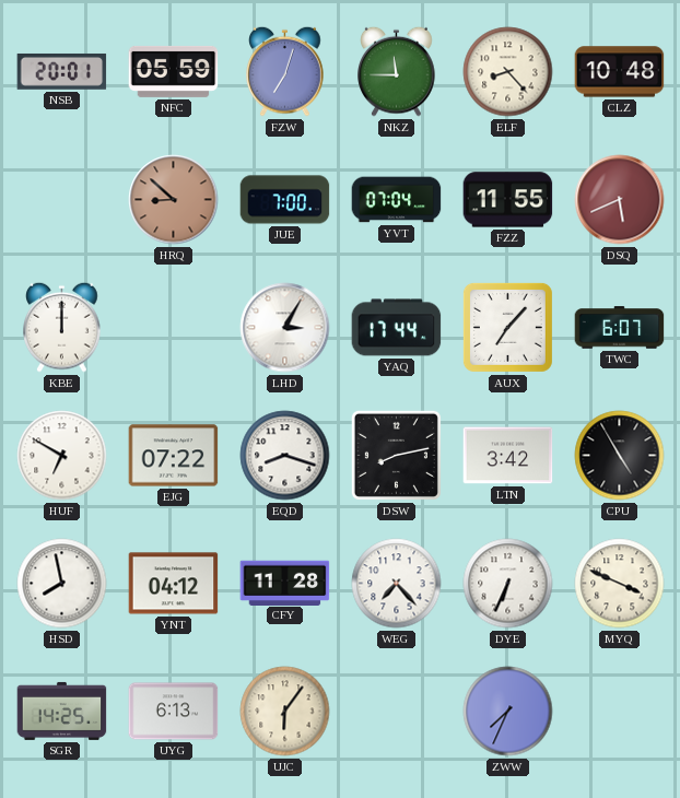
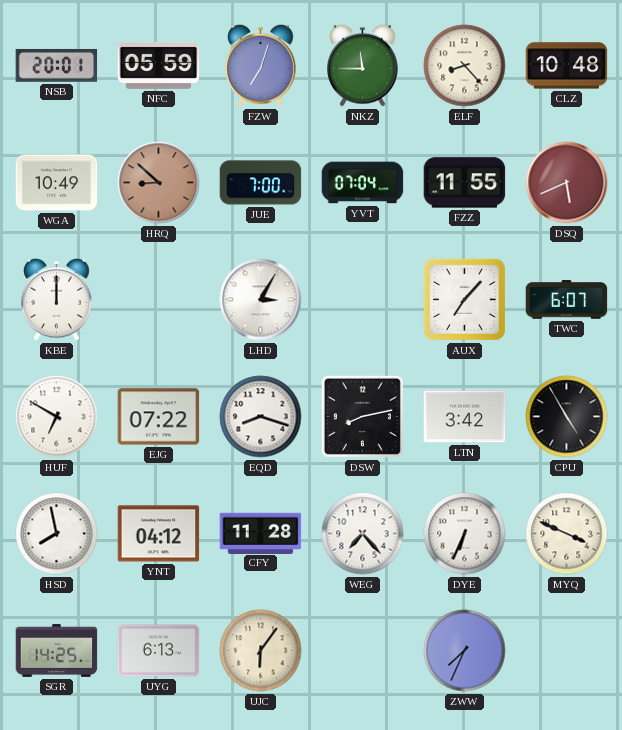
WGA: none -> 10:49 (57, 183)
YAQ: 17:44 -> none (397, 328)
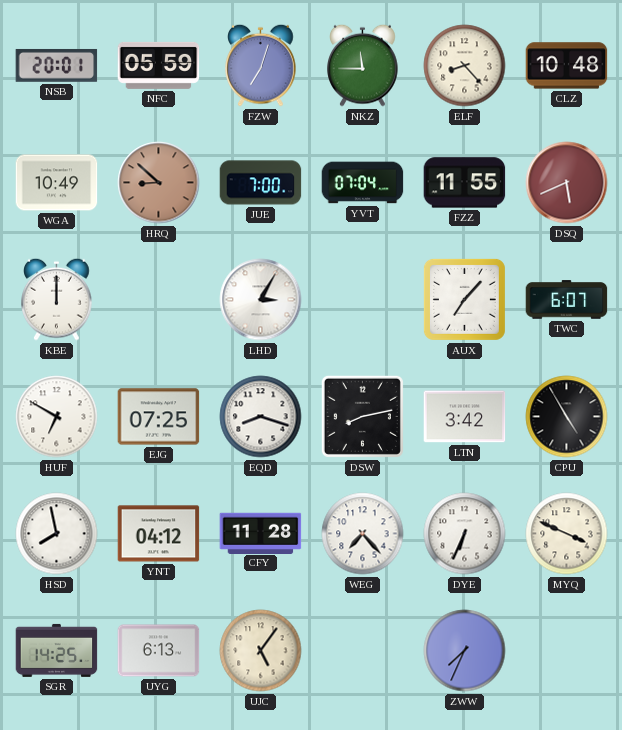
EJG: 07:22 -> 07:25 (159, 417)
UJC: 6:06 -> 5:06 (261, 651)
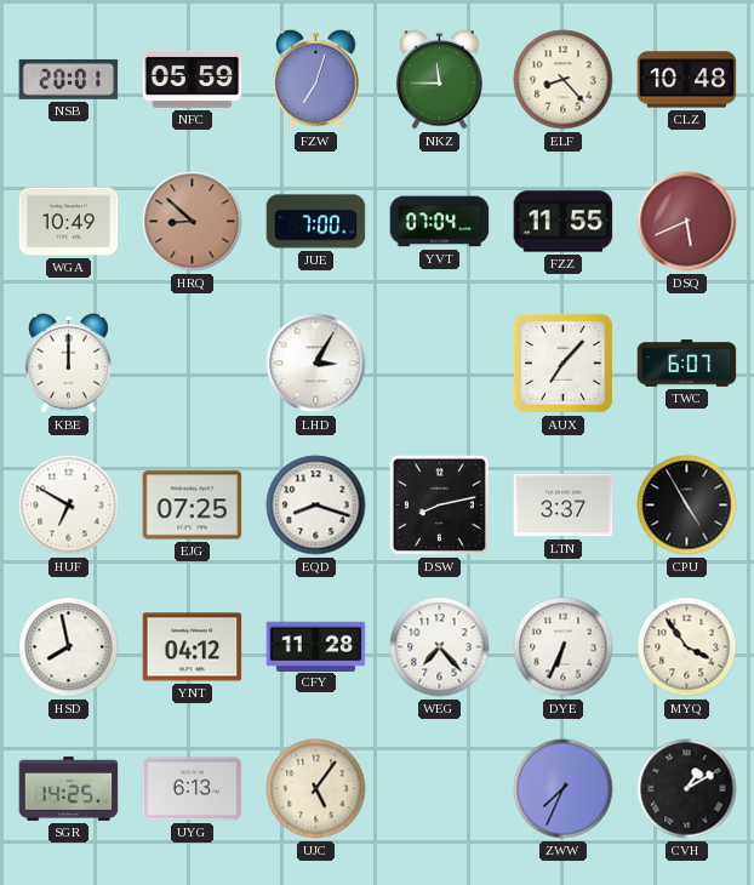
LTN: 3:42 -> 3:37 (564, 506)
MYQ: 3:49 -> 3:54 (687, 647)
CVH: none -> 1:10 (687, 789)
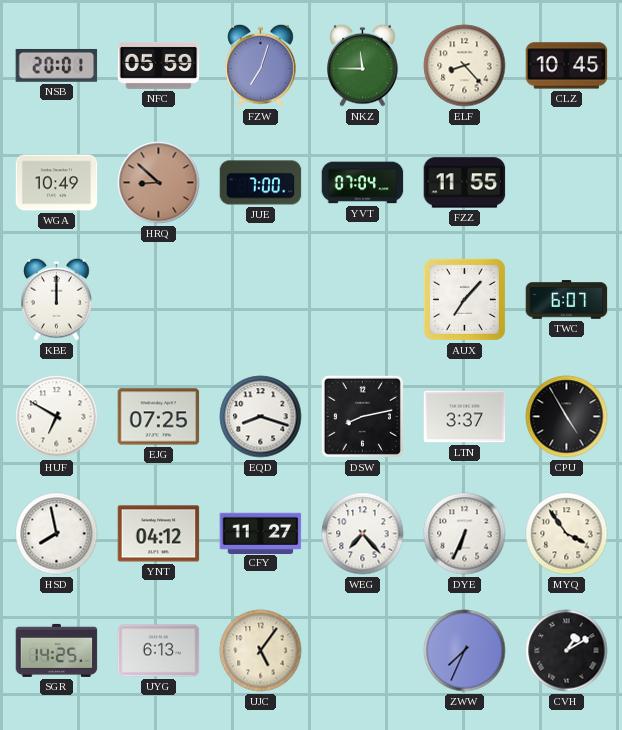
CLZ: 10:48 -> 10:45 (567, 66)
DSQ: 5:41 -> none (687, 222)
LHD: 3:05 -> none (316, 364)
CFY: 11:28 -> 11:27 (261, 533)
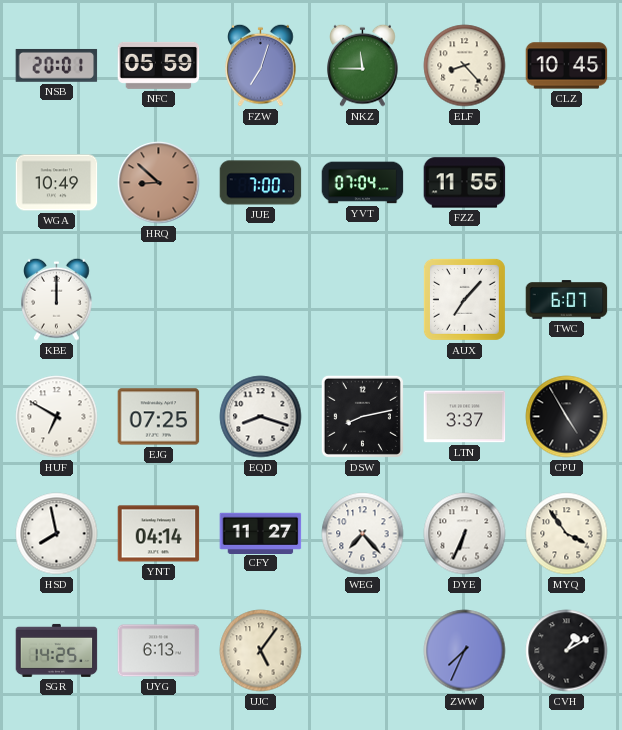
YNT: 04:12 -> 04:14 (159, 534)
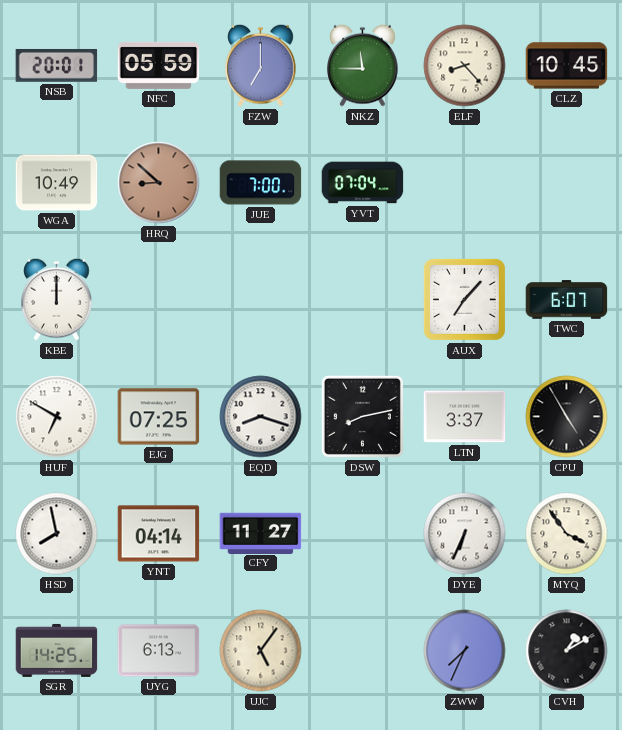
FZW: 7:03 -> 7:00 (261, 65)
FZZ: 11:55 -> none (465, 183)
WEG: 7:23 -> none (363, 534)
